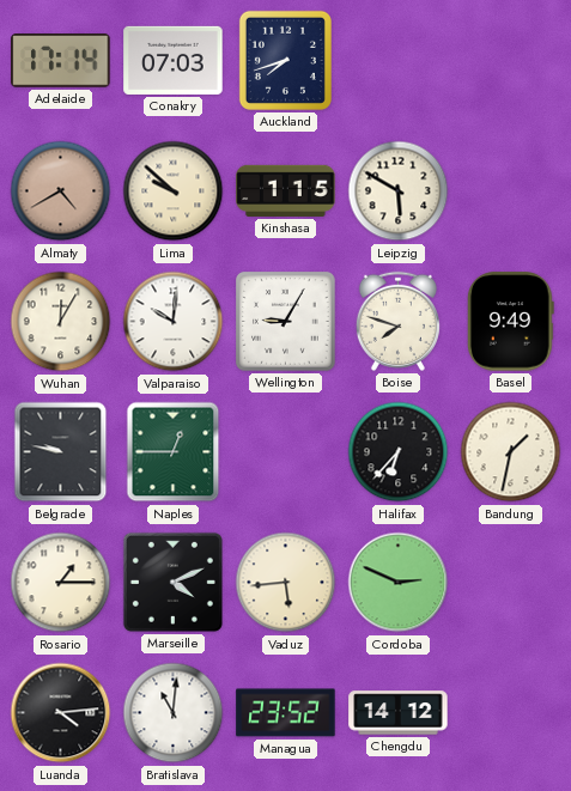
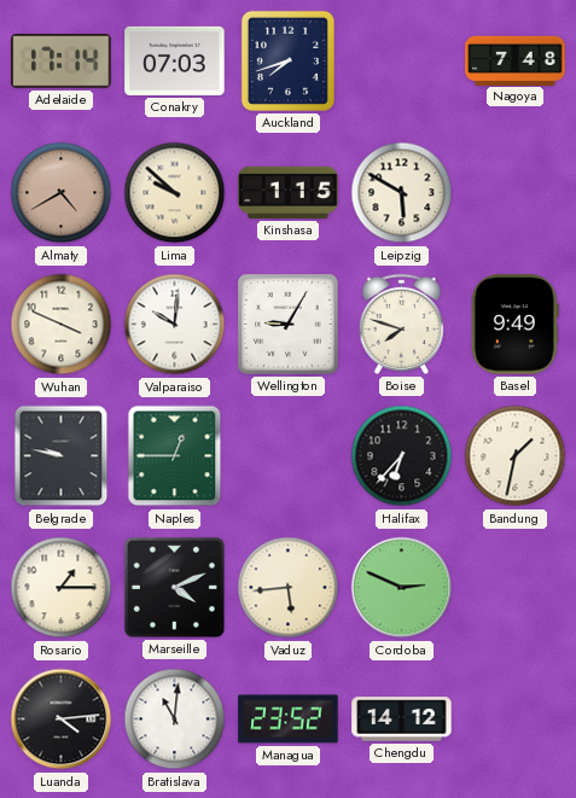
Nagoya: none -> 7:48 (516, 60)
Wuhan: 12:05 -> 3:49 (62, 325)
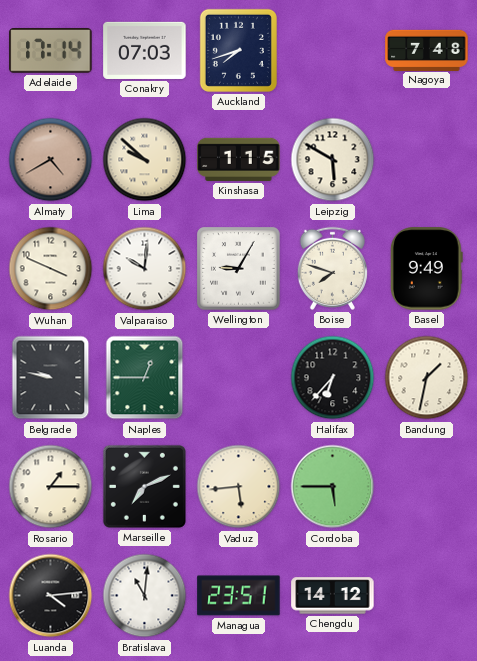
Marseille: 4:11 -> 7:11 (144, 486)
Cordoba: 2:49 -> 5:45 (333, 487)
Managua: 23:52 -> 23:51 (239, 596)
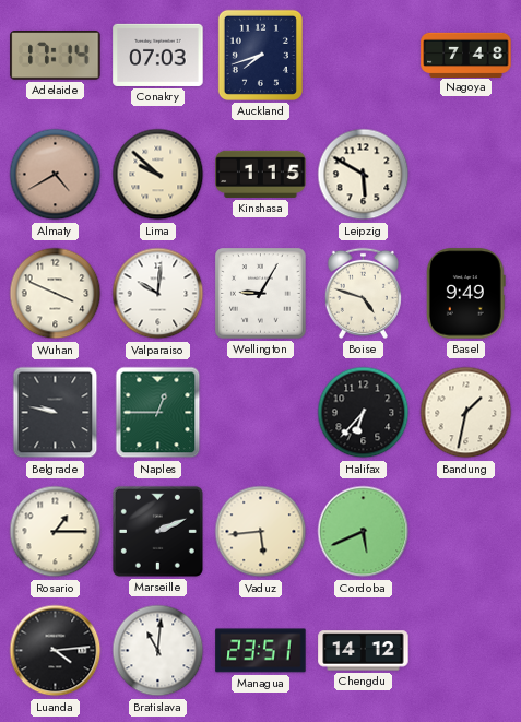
Boise: 7:48 -> 4:48 (363, 293)
Marseille: 7:11 -> 2:11 (157, 531)
Cordoba: 5:45 -> 5:41 (364, 532)
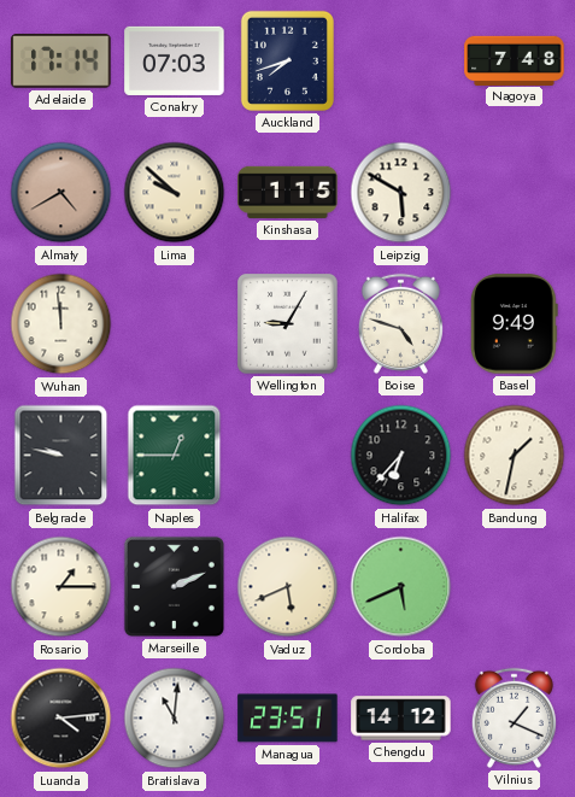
Wuhan: 3:49 -> 11:59 (61, 324)
Valparaiso: 10:01 -> none (158, 294)
Vaduz: 5:44 -> 5:41 (288, 587)
Vilnius: none -> 1:19 (514, 717)
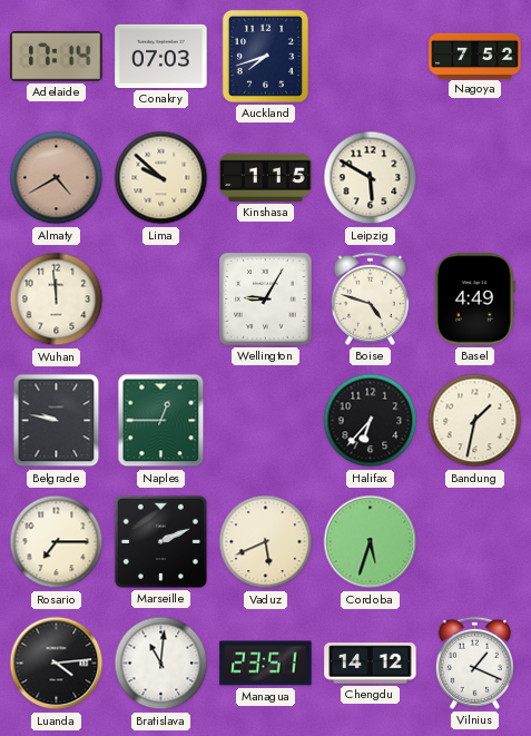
Nagoya: 7:48 -> 7:52 (475, 56)
Basel: 9:49 -> 4:49 (474, 300)
Rosario: 1:15 -> 7:15 (57, 542)
Cordoba: 5:41 -> 5:33 (371, 542)
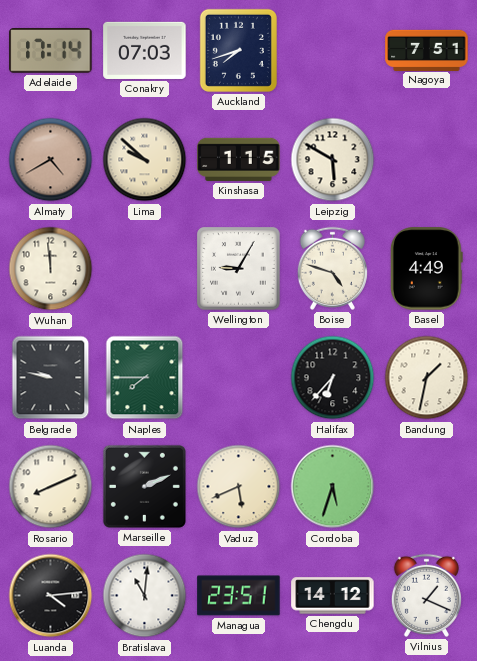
Nagoya: 7:52 -> 7:51 (427, 50)
Naples: 12:45 -> 7:45 (145, 378)
Rosario: 7:15 -> 8:11 (51, 487)
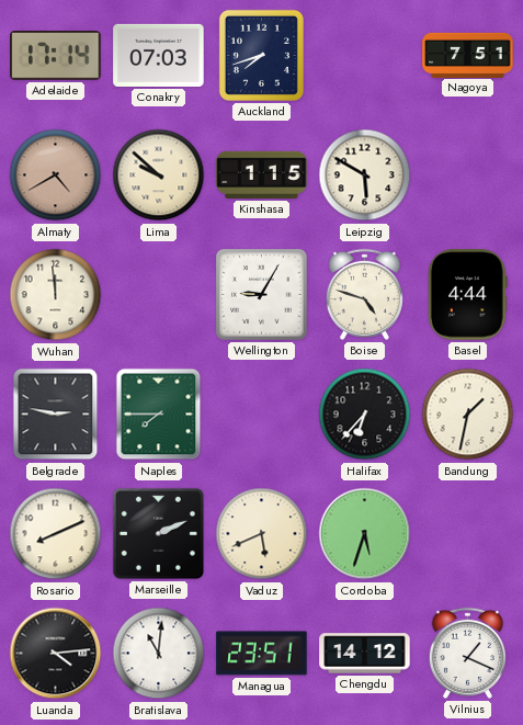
Basel: 4:49 -> 4:44 (467, 295)
Belgrade: 9:47 -> 2:47 (56, 415)
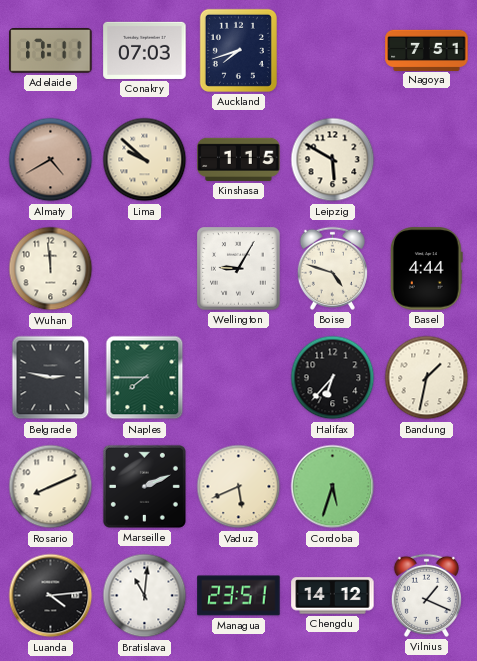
Adelaide: 17:14 -> 17:11 (51, 51)
